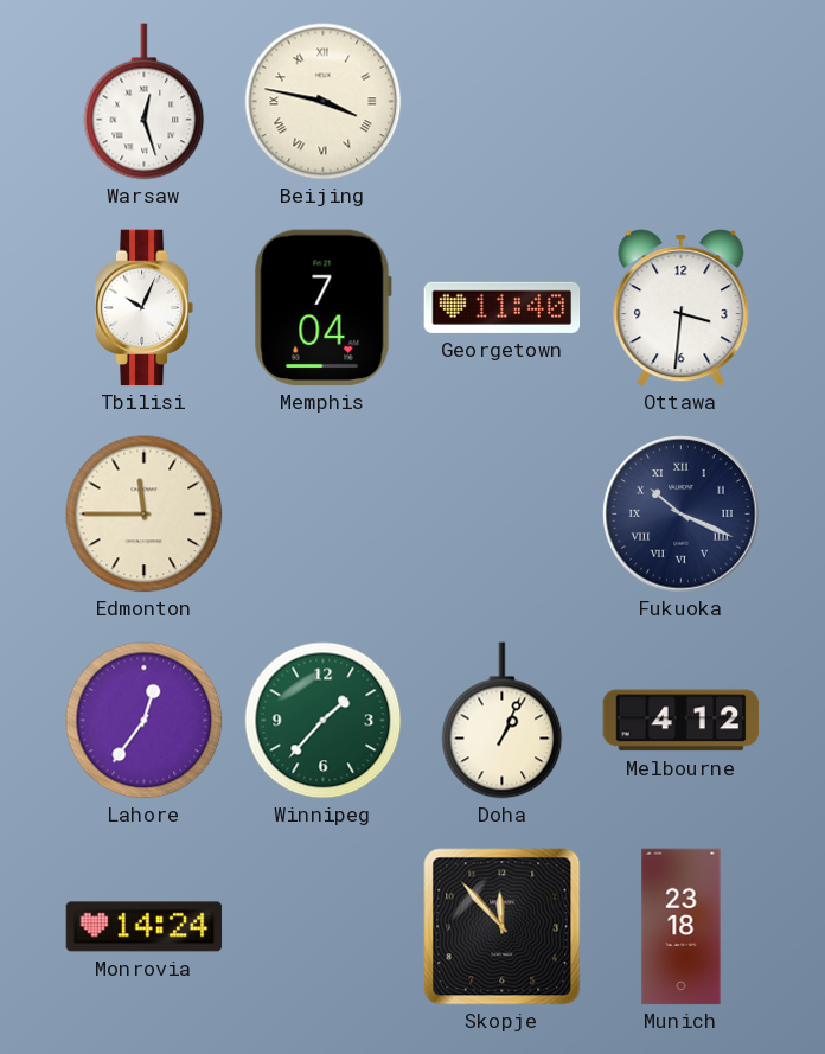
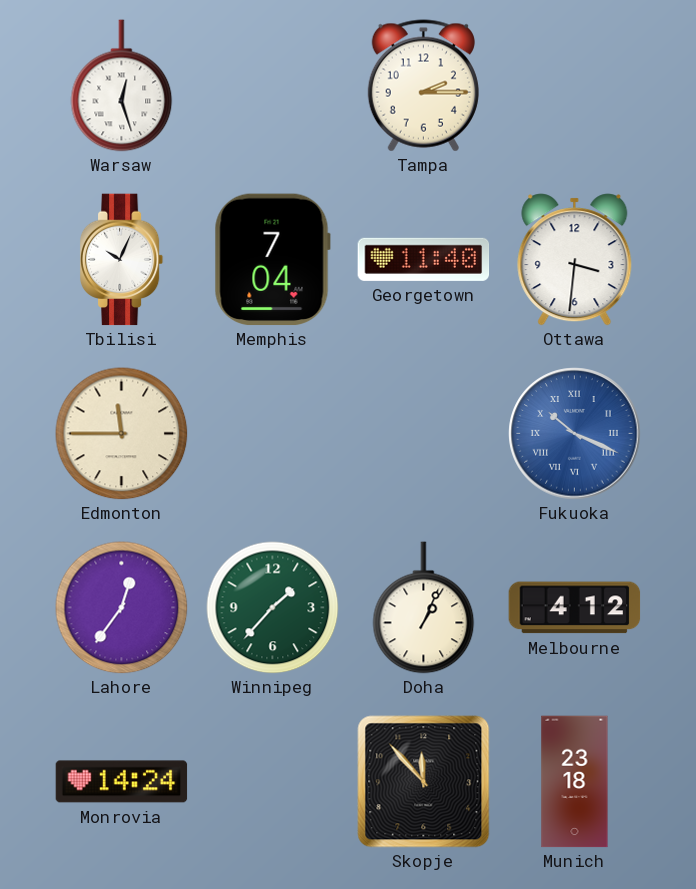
Beijing: 3:47 -> none (324, 102)
Tampa: none -> 2:15 (423, 86)
Fukuoka dial: navy -> blue (575, 434)
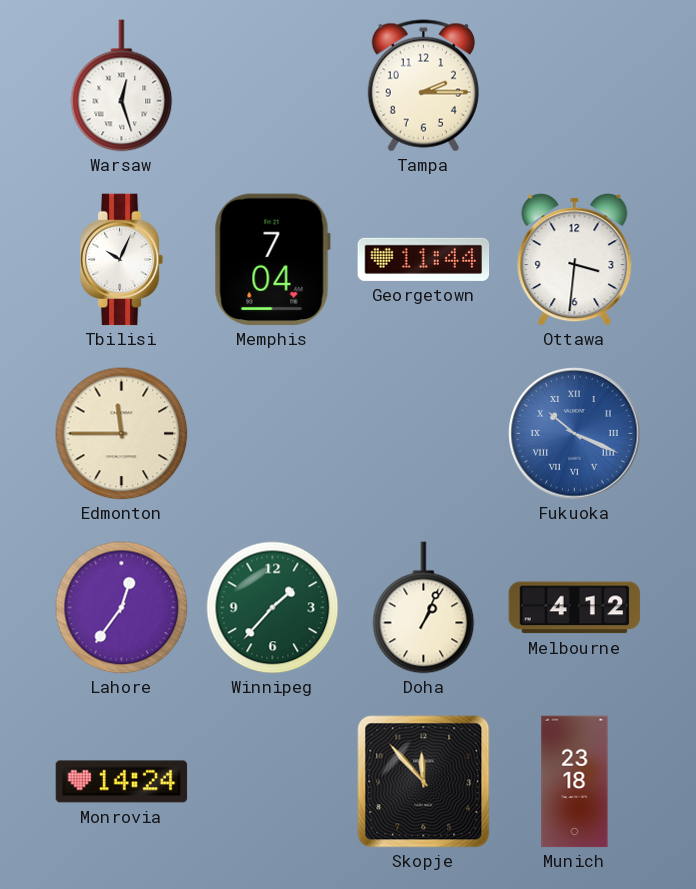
Georgetown: 11:40 -> 11:44 (424, 259)
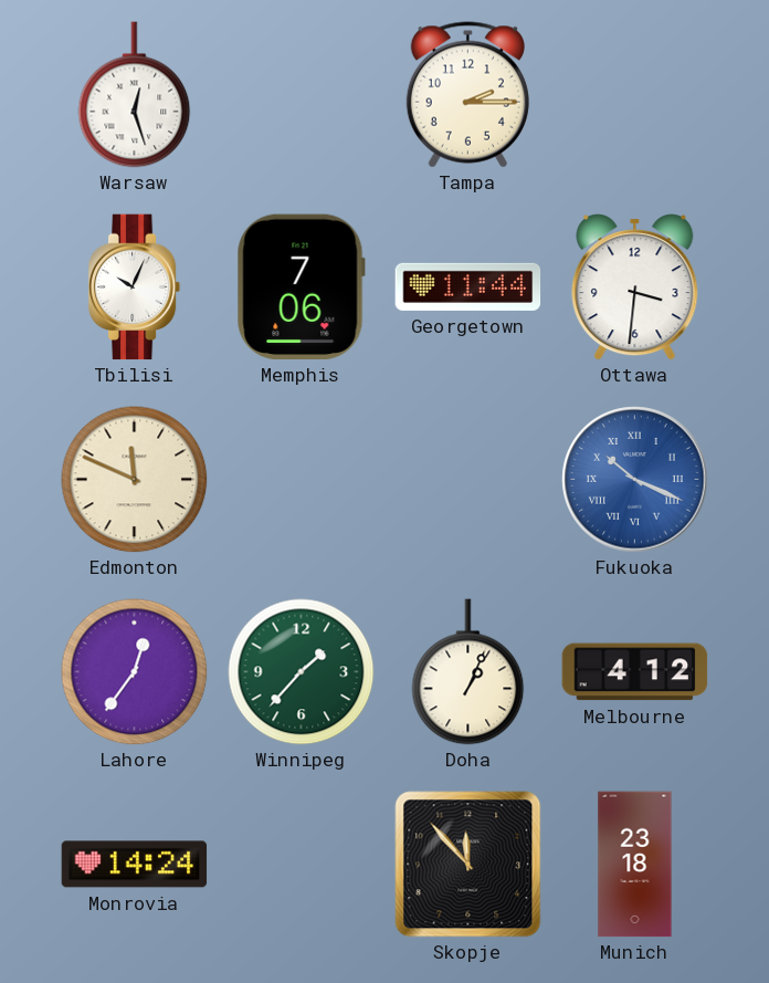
Memphis: 7:04 -> 7:06 (301, 287)
Edmonton: 11:45 -> 11:49 (135, 480)
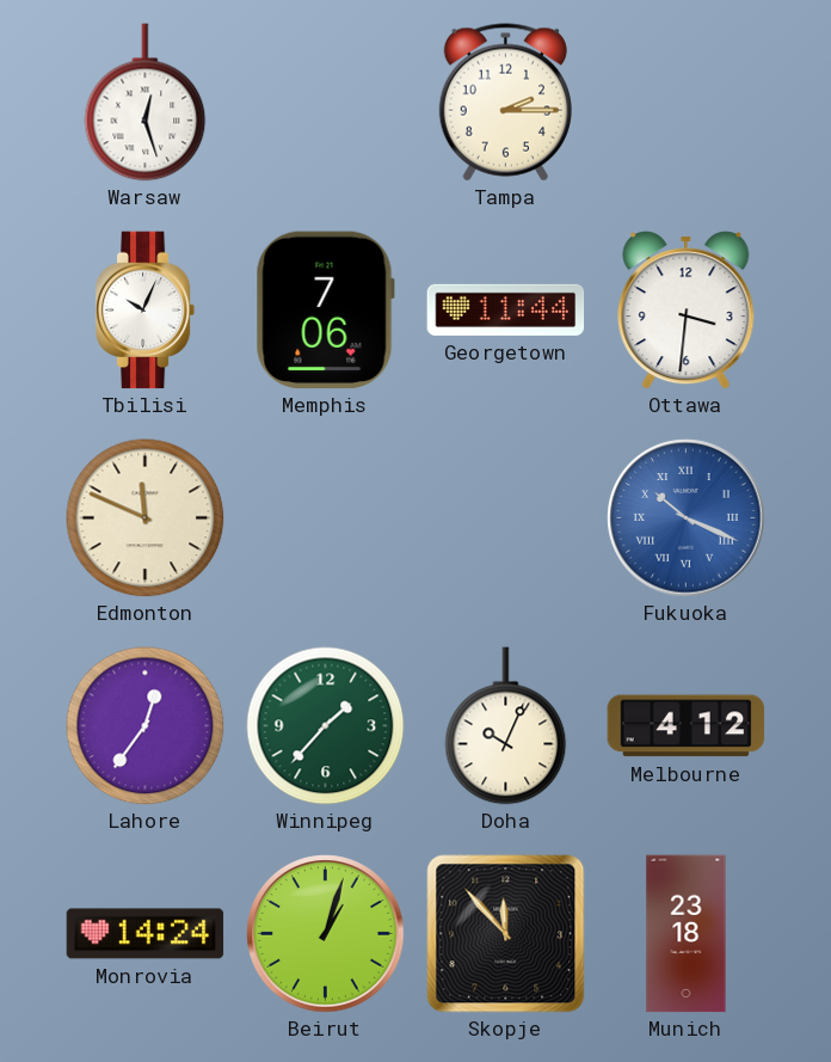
Doha: 1:04 -> 10:04 (506, 726)
Beirut: none -> 1:03 (326, 934)
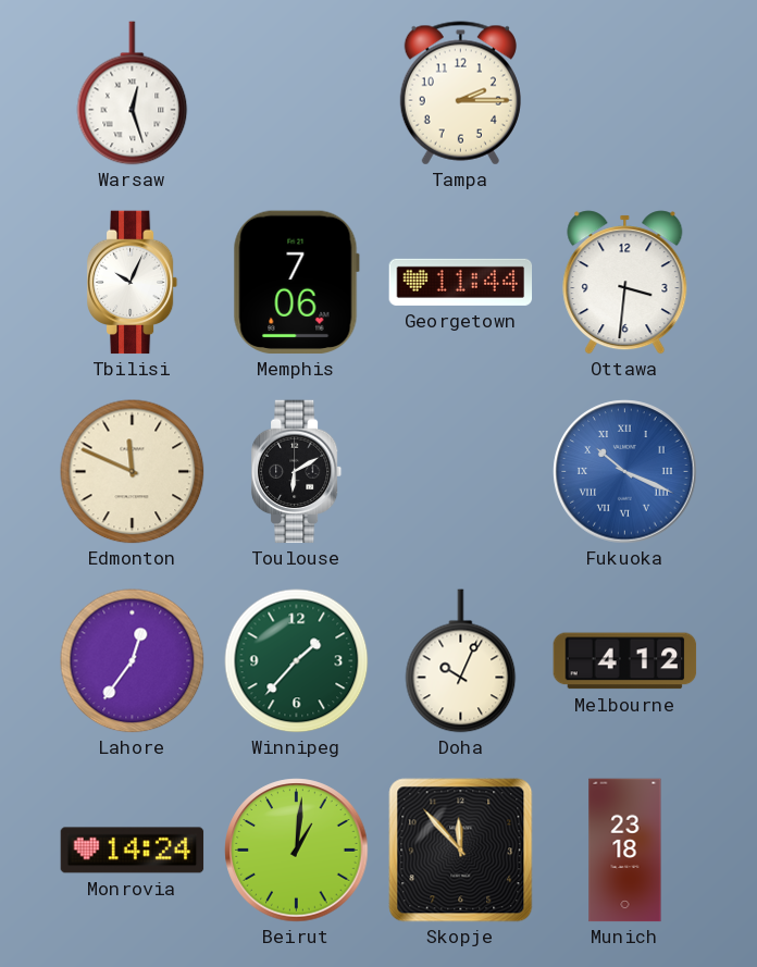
Toulouse: none -> 6:10 (297, 472)
Beirut: 1:03 -> 1:01 (297, 851)
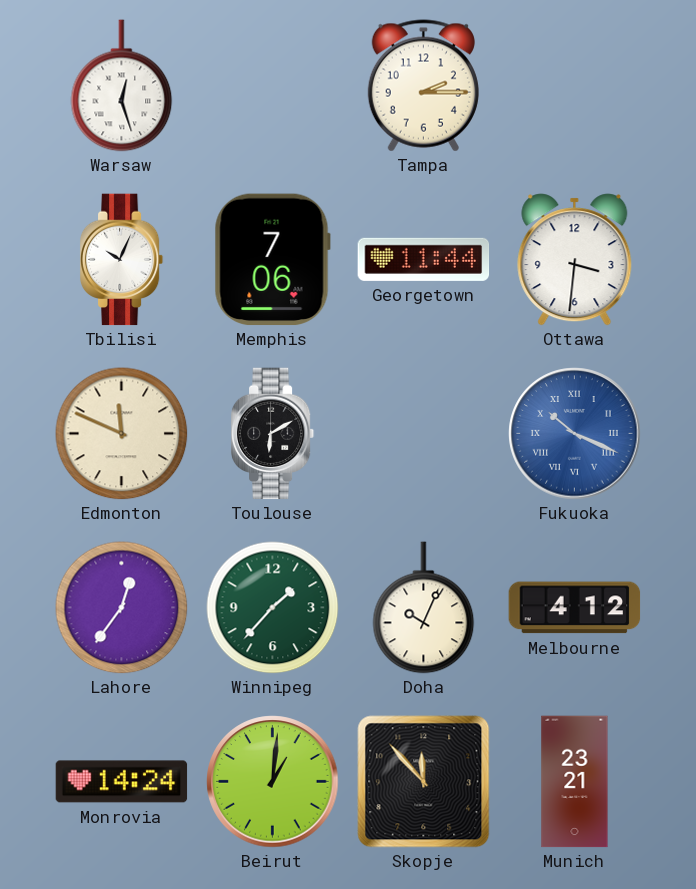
Munich: 23:18 -> 23:21 (575, 782)
